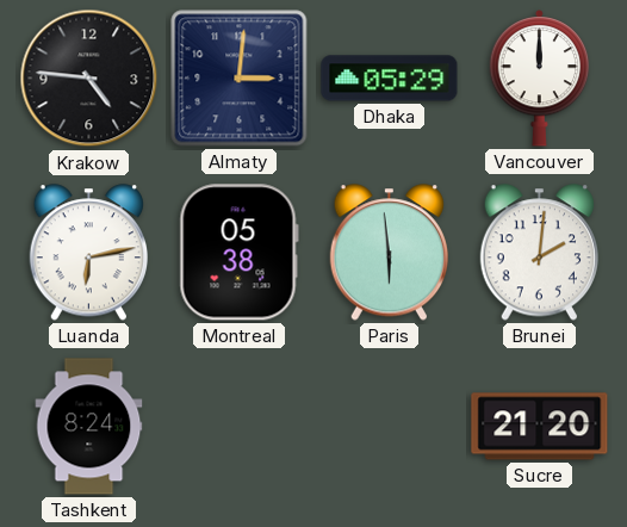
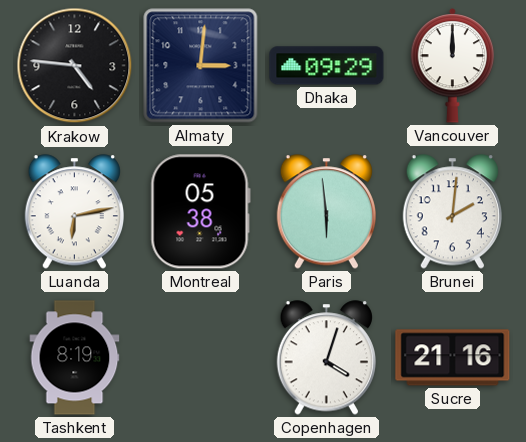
Dhaka: 05:29 -> 09:29 (327, 66)
Tashkent: 8:24 -> 8:19 (75, 358)
Copenhagen: none -> 4:03 (326, 358)
Sucre: 21:20 -> 21:16 (453, 358)
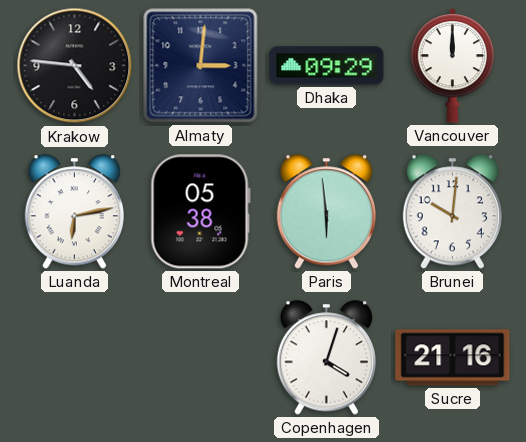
Brunei: 2:01 -> 10:01 (452, 212)
Tashkent: 8:19 -> none (75, 358)
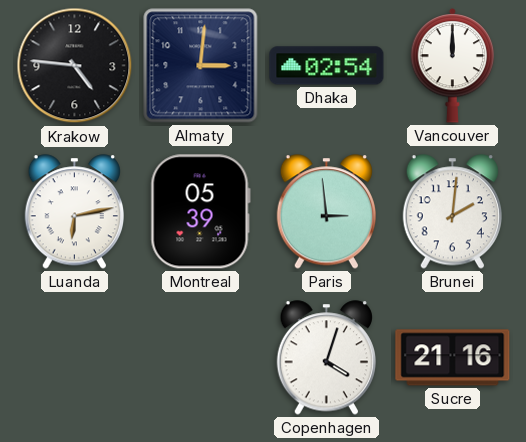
Dhaka: 09:29 -> 02:54 (327, 66)
Montreal: 05:38 -> 05:39 (200, 212)
Paris: 5:59 -> 2:59 (326, 212)
Brunei: 10:01 -> 2:01 (452, 212)
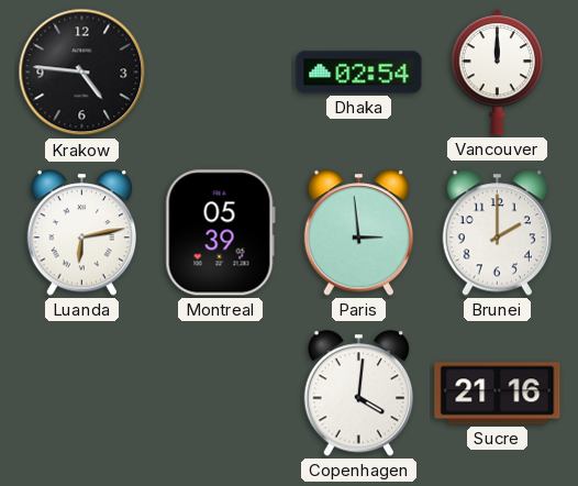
Almaty: 3:01 -> none (201, 66)
Brunei: 2:01 -> 2:00 (497, 233)
Copenhagen: 4:03 -> 4:01 (358, 394)
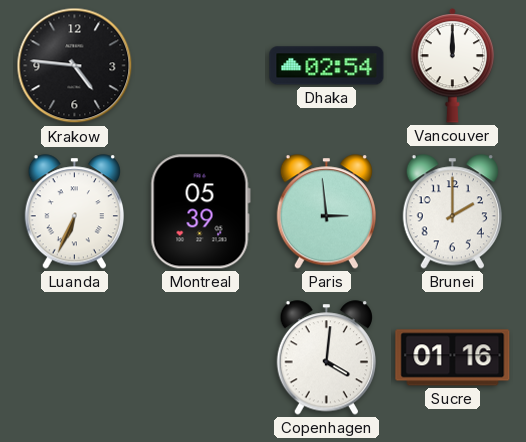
Luanda: 6:13 -> 6:34 (74, 212)
Sucre: 21:16 -> 01:16 (453, 358)
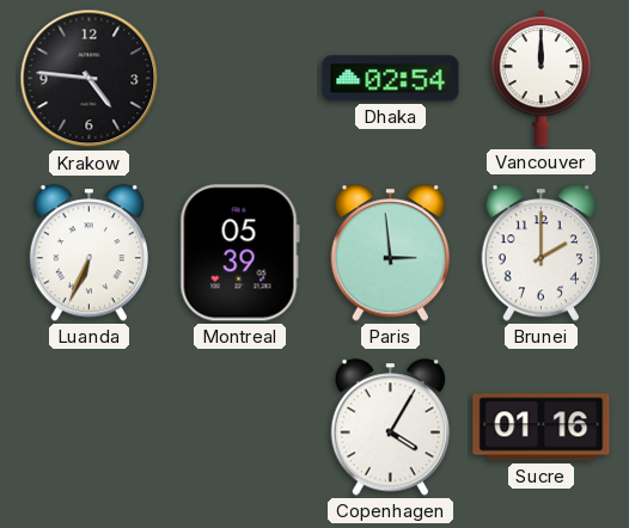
Copenhagen: 4:01 -> 4:05 (390, 428)
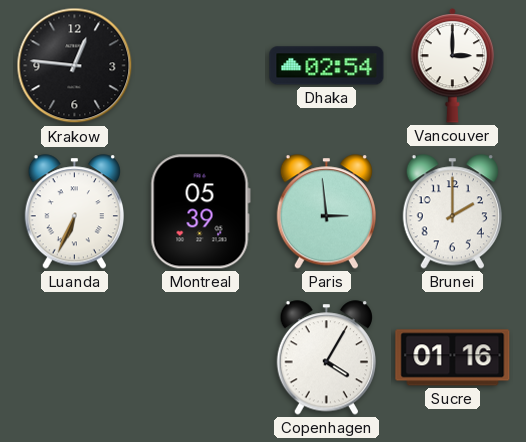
Krakow: 4:46 -> 12:46 (75, 66)
Vancouver: 12:00 -> 3:00 (453, 65)
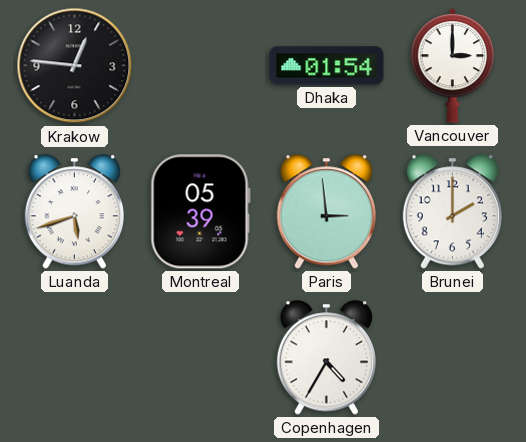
Dhaka: 02:54 -> 01:54 (327, 66)
Luanda: 6:34 -> 5:42 (74, 212)
Copenhagen: 4:05 -> 4:35 (326, 358)
Sucre: 01:16 -> none (453, 358)
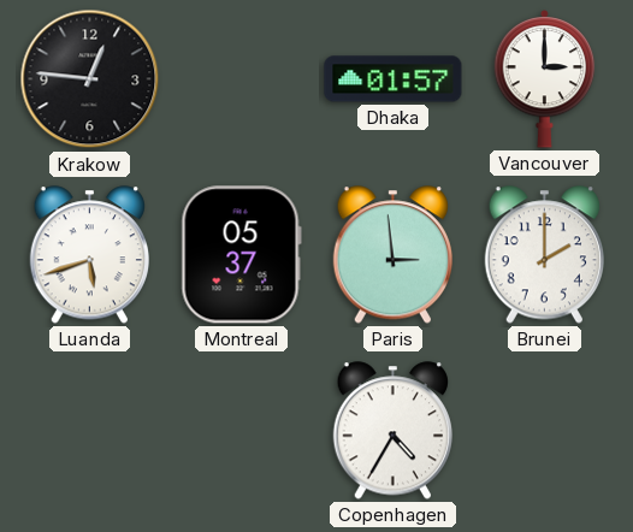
Dhaka: 01:54 -> 01:57 (394, 79)
Montreal: 05:39 -> 05:37 (241, 255)
